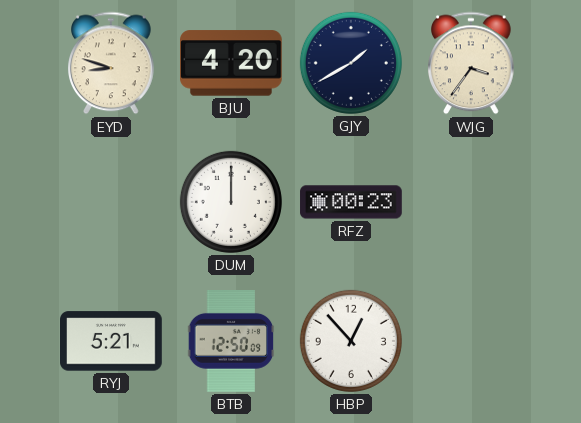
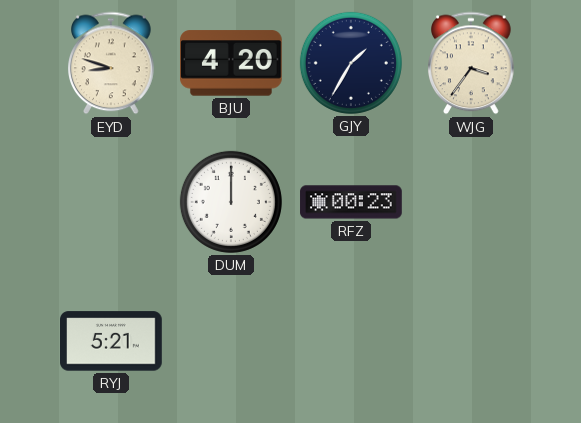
GJY: 1:40 -> 1:35 (351, 63)
BTB: 12:50 -> none (231, 342)
HBP: 12:53 -> none (351, 341)
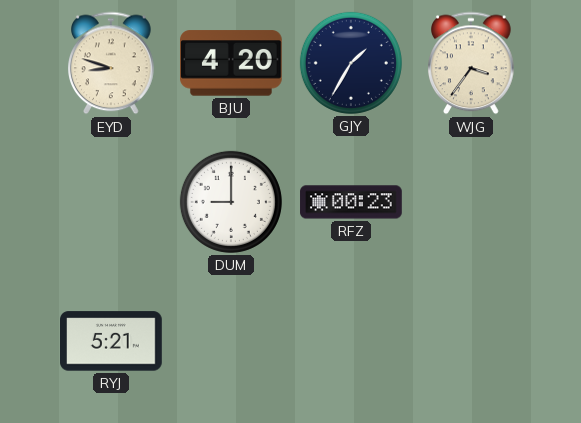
DUM: 12:00 -> 9:00 (231, 202)
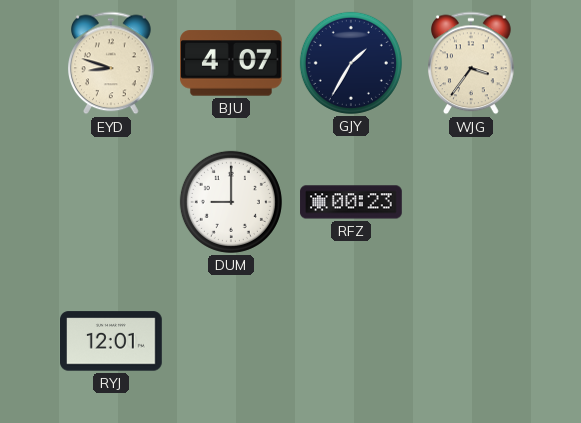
BJU: 4:20 -> 4:07 (232, 63)
RYJ: 5:21 -> 12:01 (111, 341)
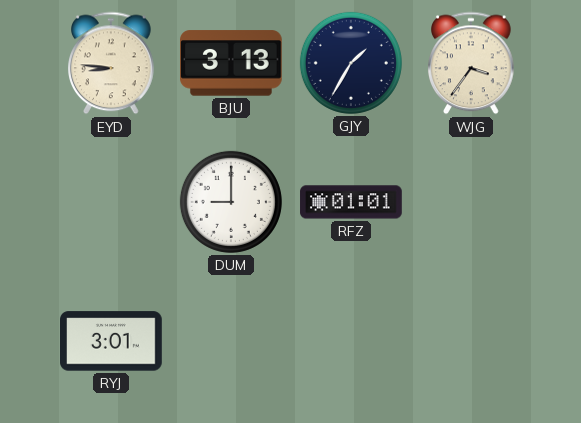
EYD: 8:48 -> 8:46 (112, 63)
BJU: 4:07 -> 3:13 (232, 63)
RFZ: 00:23 -> 01:01 (351, 202)
RYJ: 12:01 -> 3:01 (111, 341)
